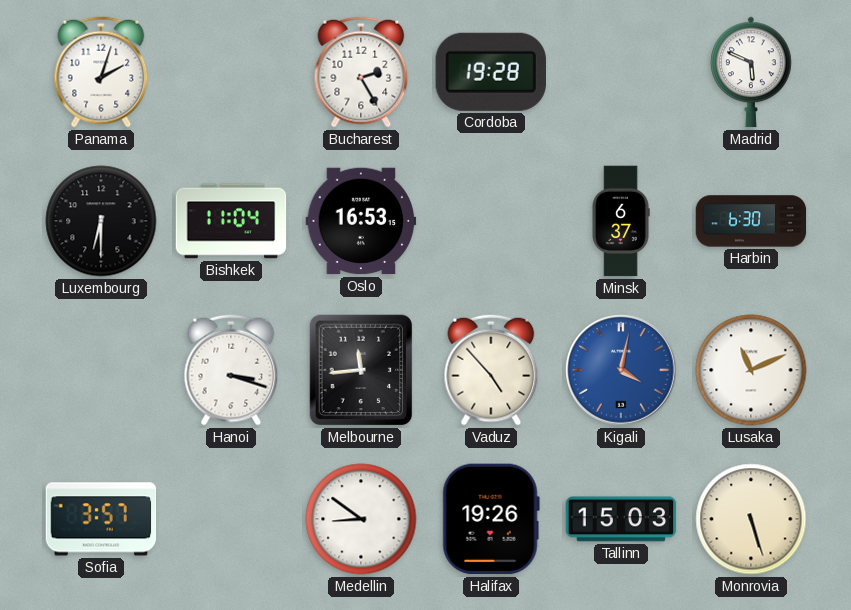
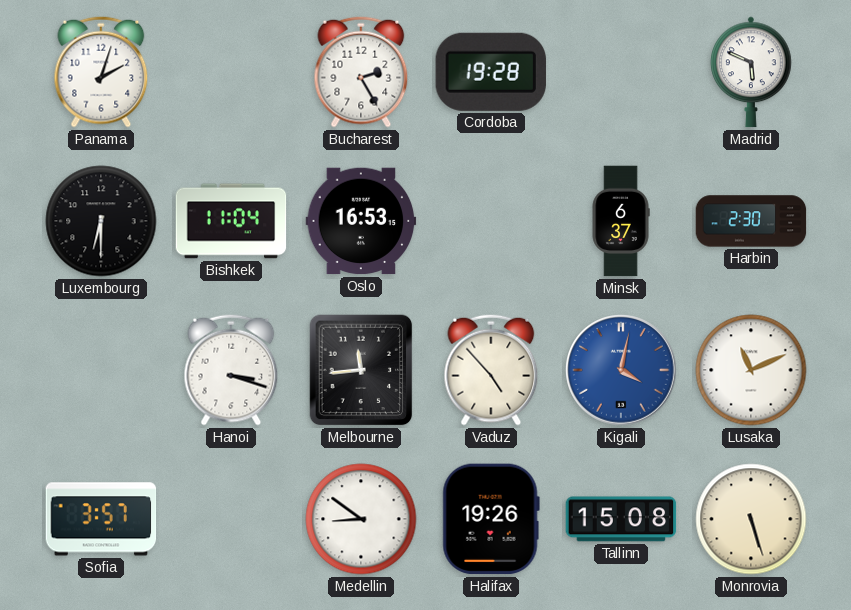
Harbin: 6:30 -> 2:30 (751, 221)
Tallinn: 15:03 -> 15:08 (621, 519)
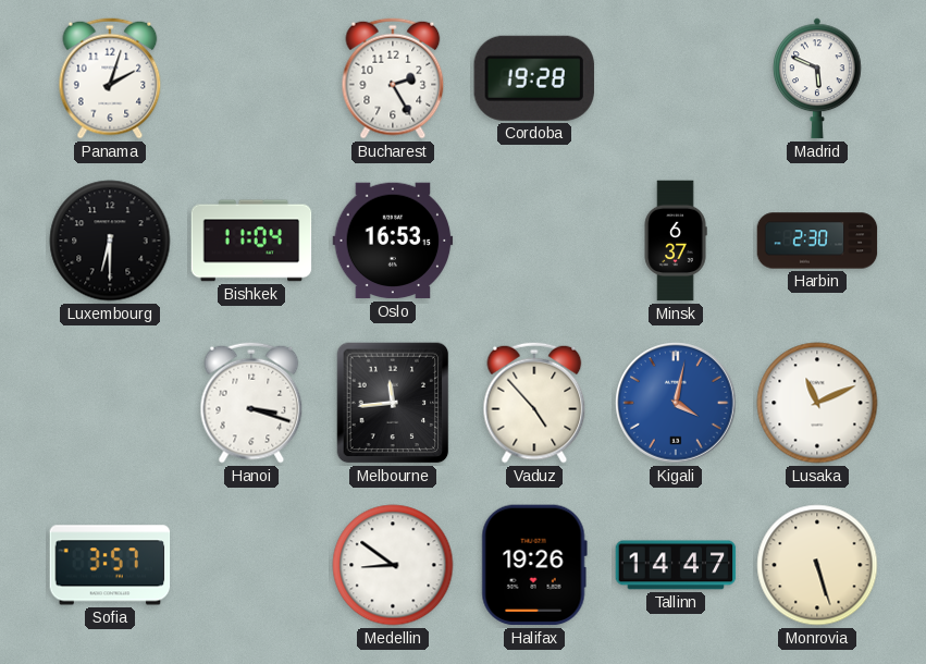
Tallinn: 15:08 -> 14:47 (676, 565)
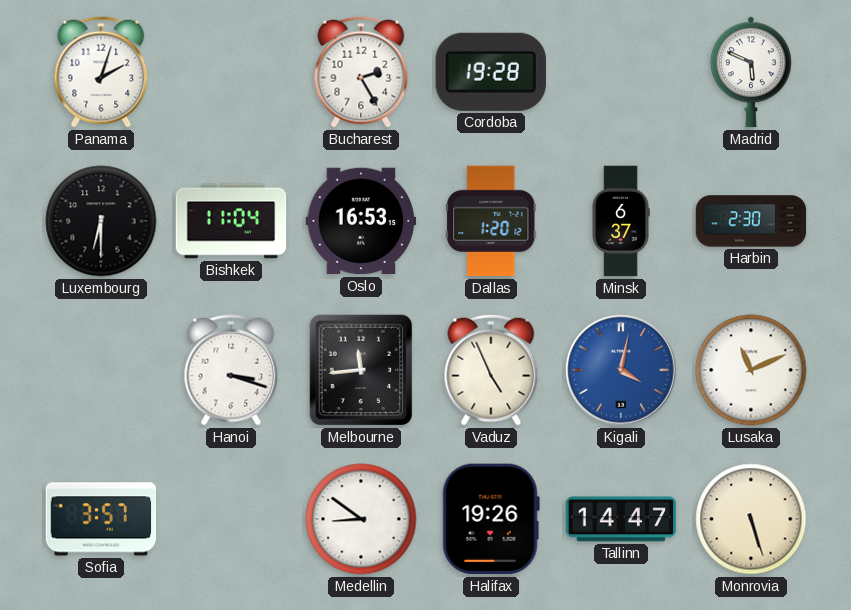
Dallas: none -> 1:20 (491, 221)
Vaduz: 4:53 -> 4:56 (491, 370)
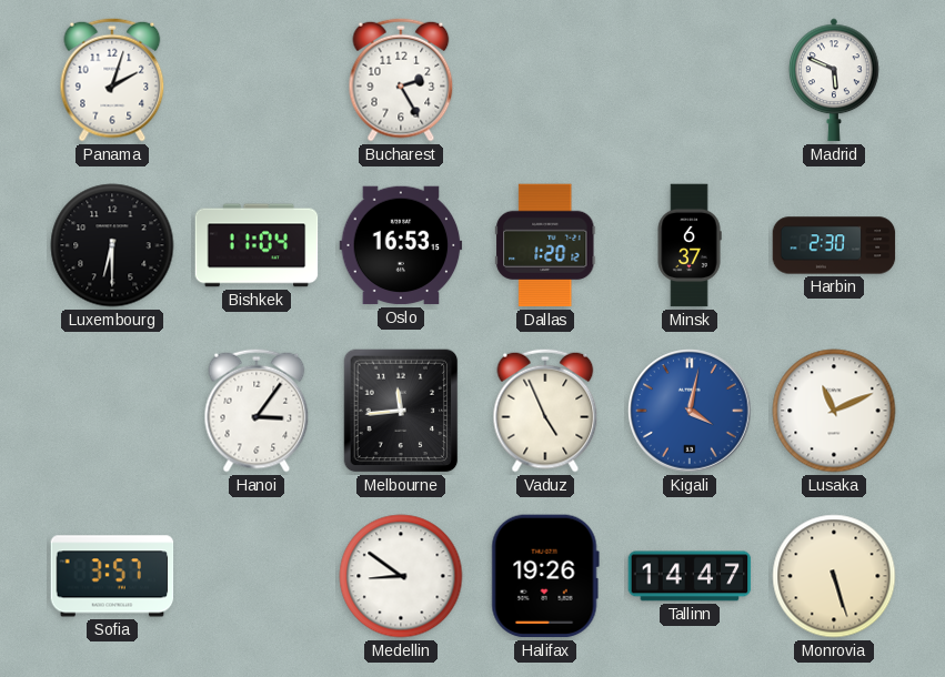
Cordoba: 19:28 -> none (491, 72)
Hanoi: 3:18 -> 3:06 (257, 411)
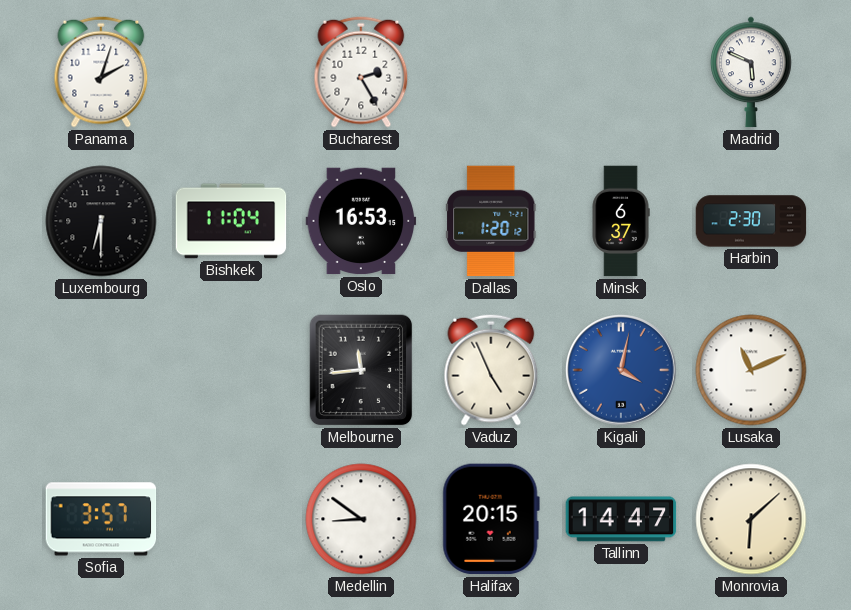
Hanoi: 3:06 -> none (257, 411)
Halifax: 19:26 -> 20:15 (491, 519)
Monrovia: 5:27 -> 6:08 (751, 519)
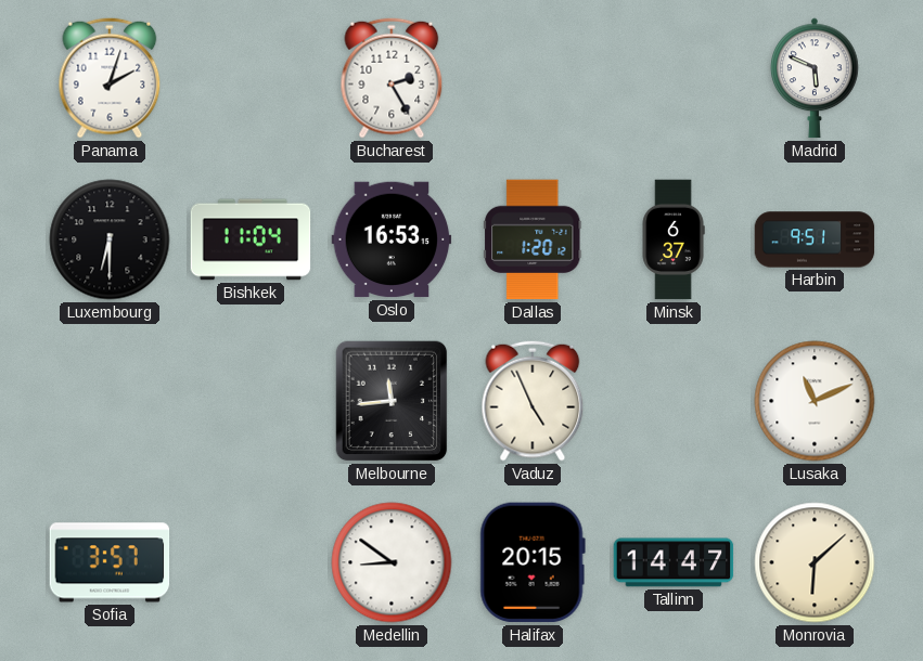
Harbin: 2:30 -> 9:51 (815, 239)
Kigali: 4:02 -> none (622, 371)
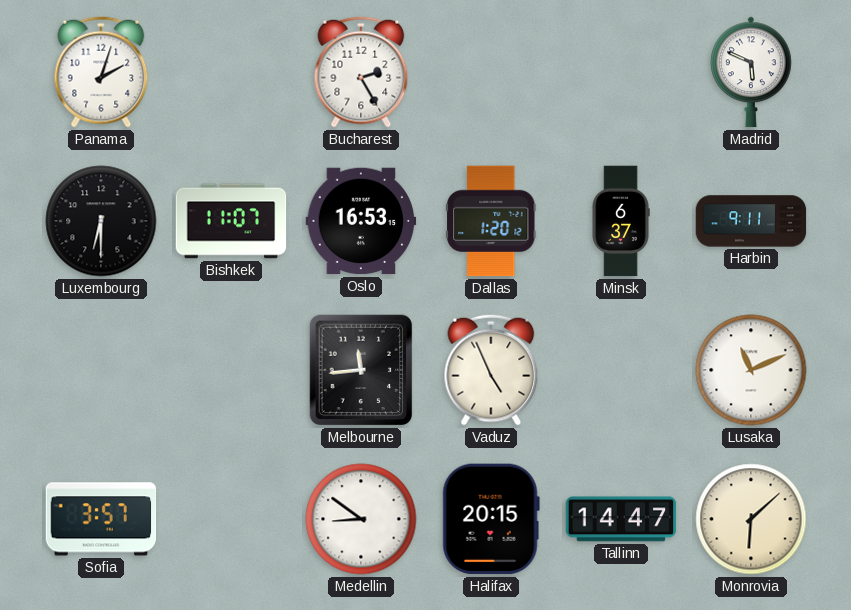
Bishkek: 11:04 -> 11:07 (231, 221)
Harbin: 9:51 -> 9:11 (751, 221)
